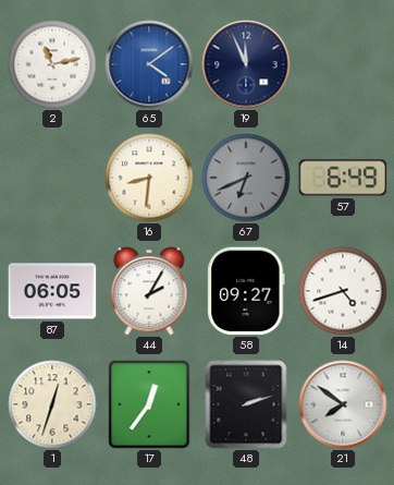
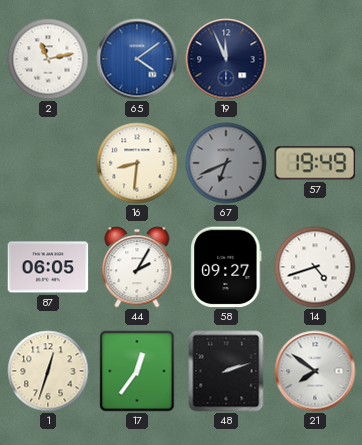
57: 6:49 -> 19:49 (315, 163)
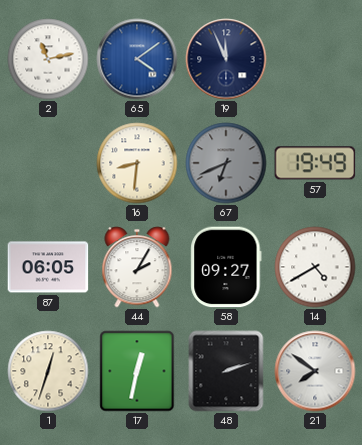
14: 4:42 -> 4:40 (315, 267)
17: 12:36 -> 12:32 (137, 371)
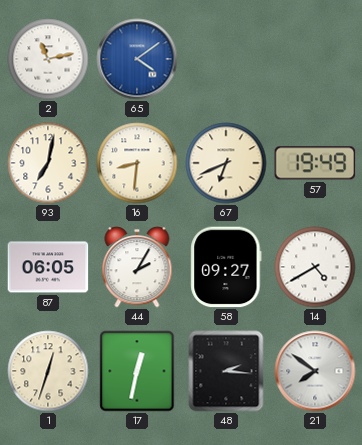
19: 11:56 -> none (226, 59)
93: none -> 7:02 (48, 163)
67 dial: grey -> cream (226, 163)
48: 2:12 -> 2:16 (226, 371)
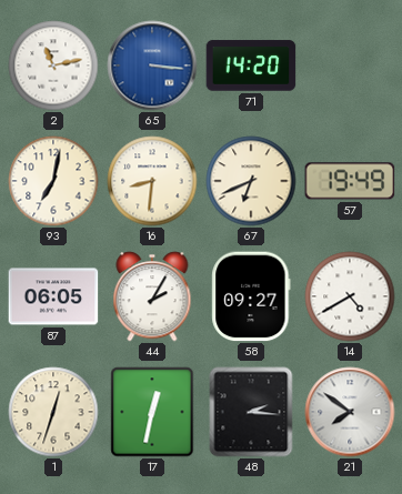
65: 4:09 -> 3:16 (152, 65)
71: none -> 14:20 (251, 65)
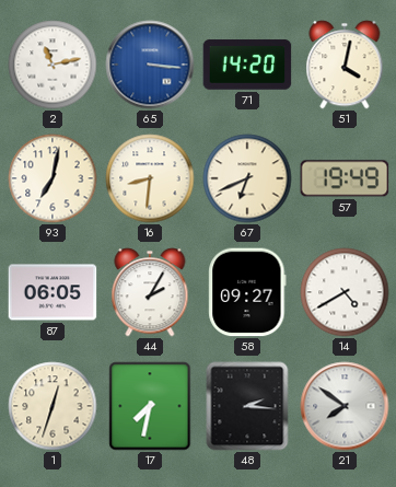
51: none -> 4:02 (345, 65)
17: 12:32 -> 7:32 (150, 406)
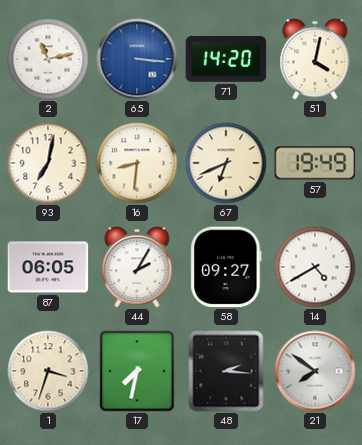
1: 12:33 -> 3:33 (48, 371)
